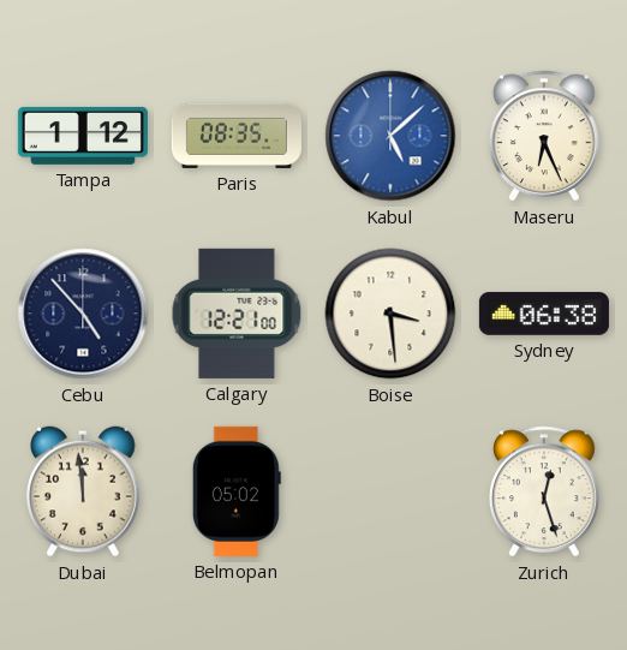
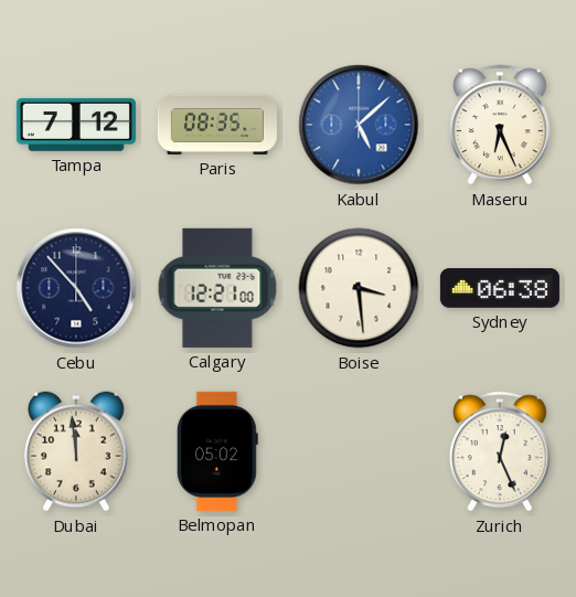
Tampa: 1:12 -> 7:12 (76, 125)
Zurich: 12:27 -> 12:26 (501, 451)
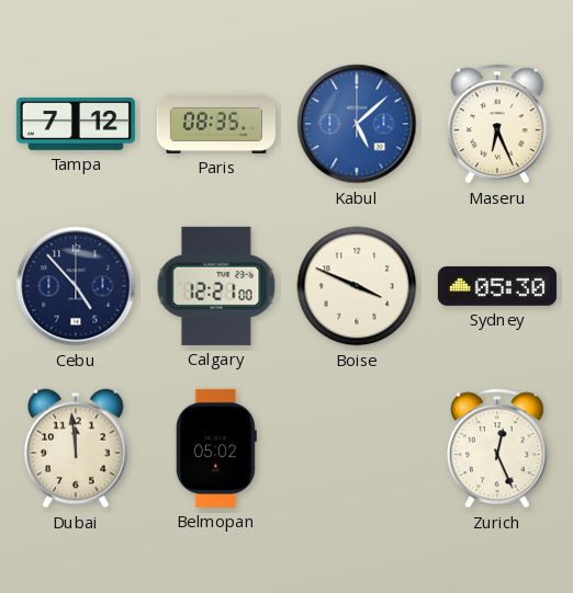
Boise: 3:29 -> 3:49 (357, 286)
Sydney: 06:38 -> 05:30 (497, 286)
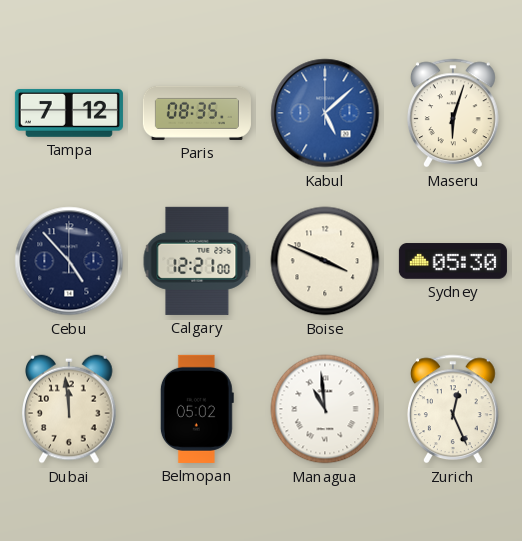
Maseru: 6:26 -> 6:03 (454, 113)
Managua: none -> 10:59 (325, 409)
